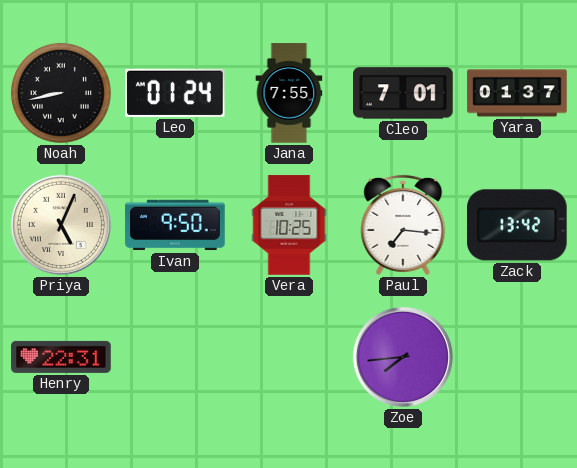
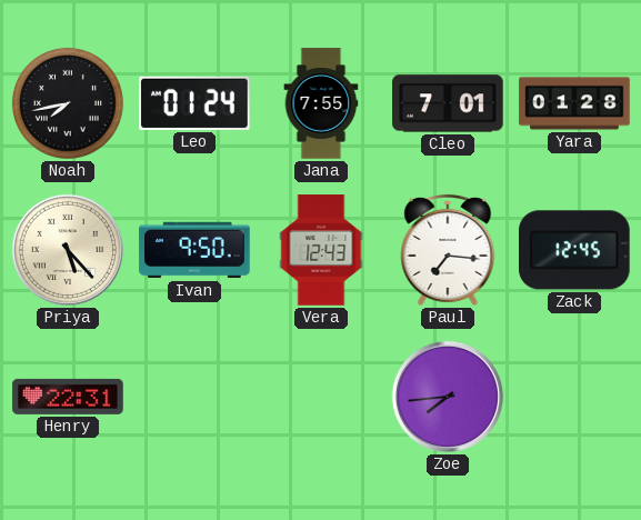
Noah: 8:43 -> 7:43 (68, 103)
Yara: 01:37 -> 01:28 (574, 103)
Priya: 5:04 -> 5:23 (68, 250)
Vera: 10:25 -> 12:43 (321, 250)
Zack: 13:42 -> 12:45 (575, 250)
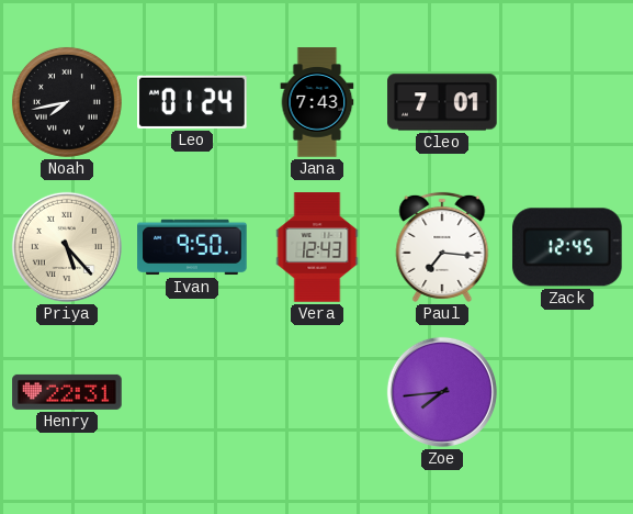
Jana: 7:55 -> 7:43 (317, 102)
Yara: 01:28 -> none (574, 103)
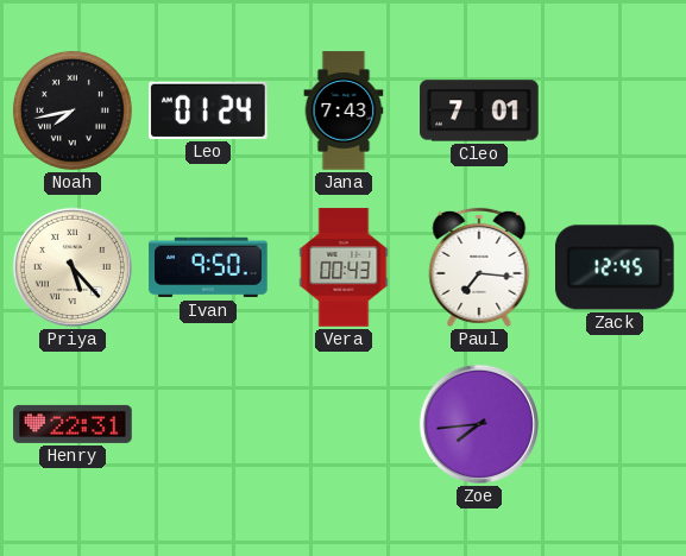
Vera: 12:43 -> 00:43 (344, 267)
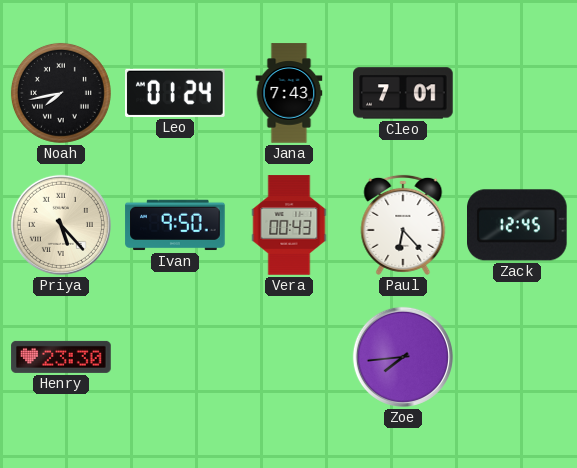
Paul: 7:16 -> 6:23 (403, 225)
Henry: 22:31 -> 23:30 (61, 357)
